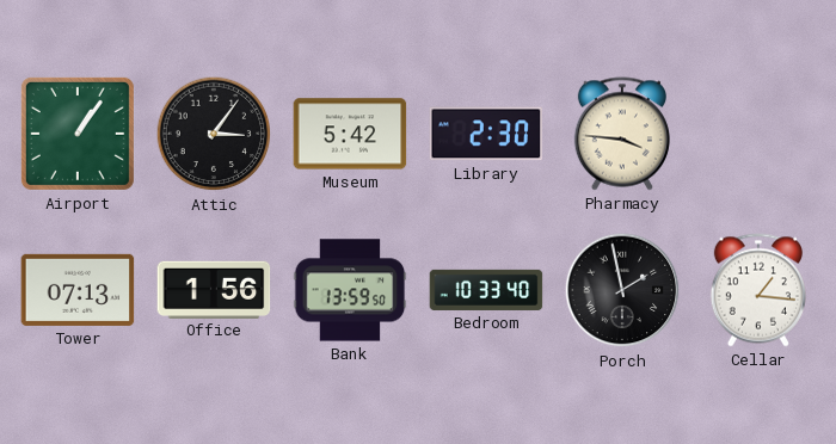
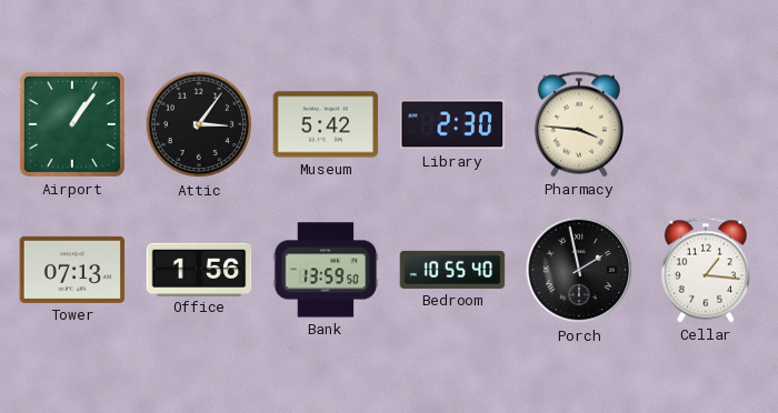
Bedroom: 10:33 -> 10:55 (452, 270)
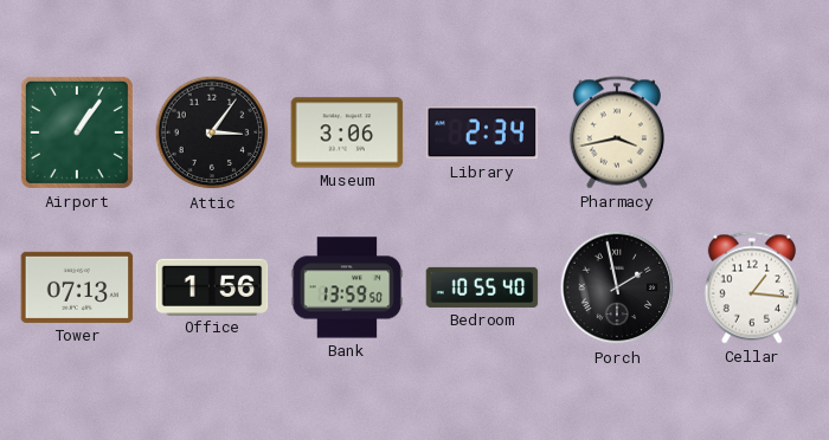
Museum: 5:42 -> 3:06 (347, 132)
Library: 2:30 -> 2:34 (482, 132)
Pharmacy: 3:46 -> 3:43 (617, 132)
